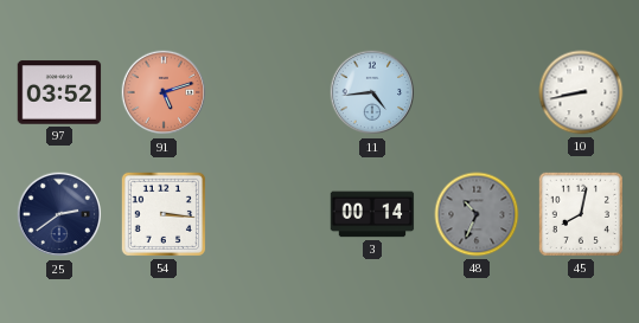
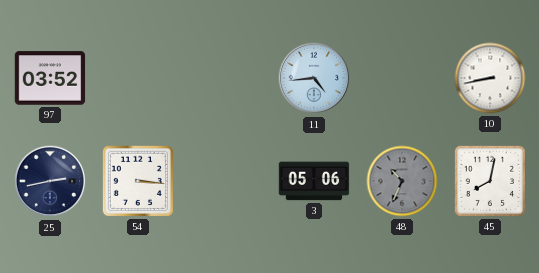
91: 5:12 -> none (164, 92)
25: 2:39 -> 2:43 (50, 181)
3: 00:14 -> 05:06 (314, 181)
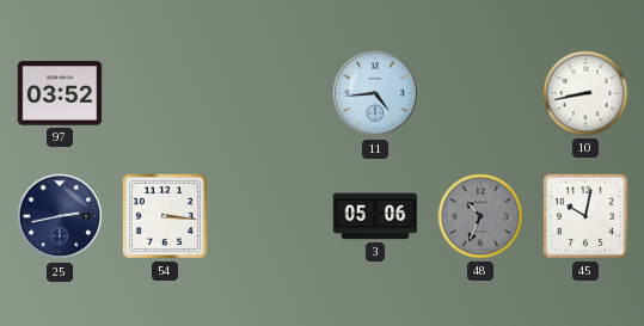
45: 8:02 -> 10:02 (585, 216)
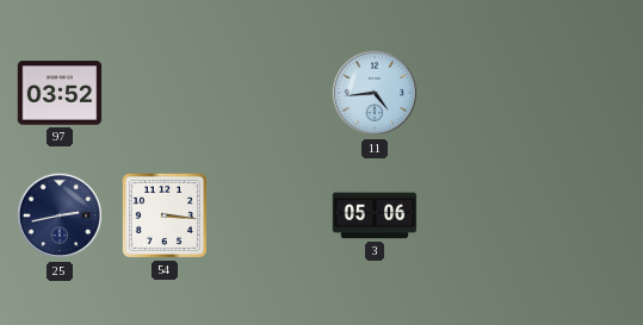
10: 8:43 -> none (585, 93)
48: 10:34 -> none (480, 216)
45: 10:02 -> none (585, 216)
